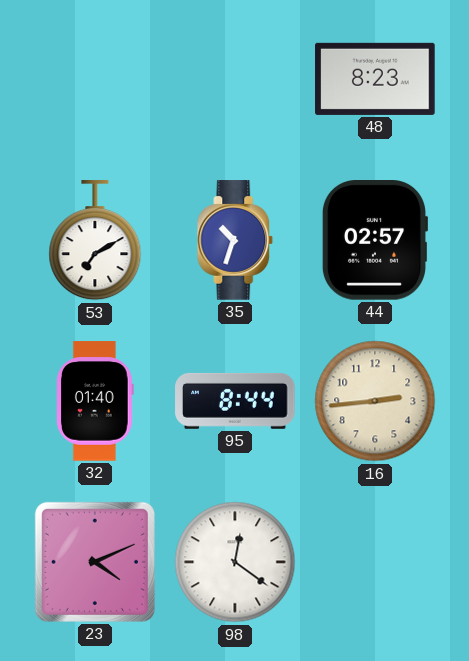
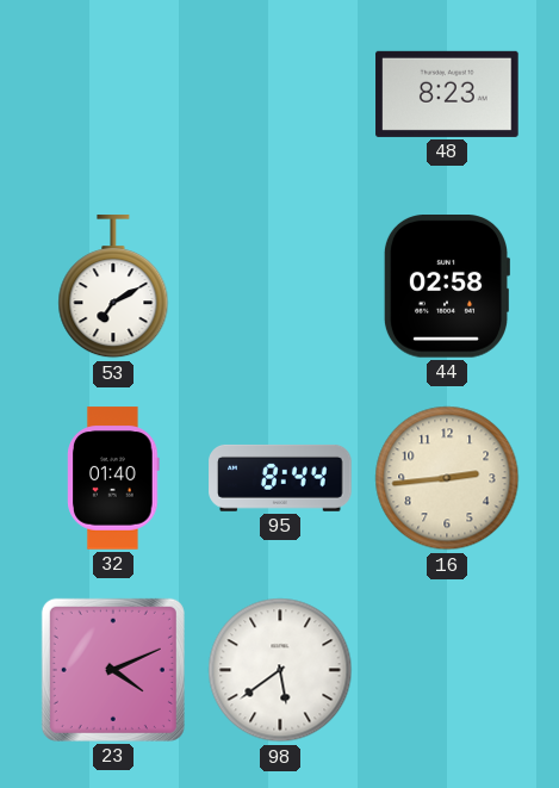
35: 10:33 -> none (235, 240)
44: 02:57 -> 02:58 (446, 287)
98: 12:21 -> 5:39 (280, 670)
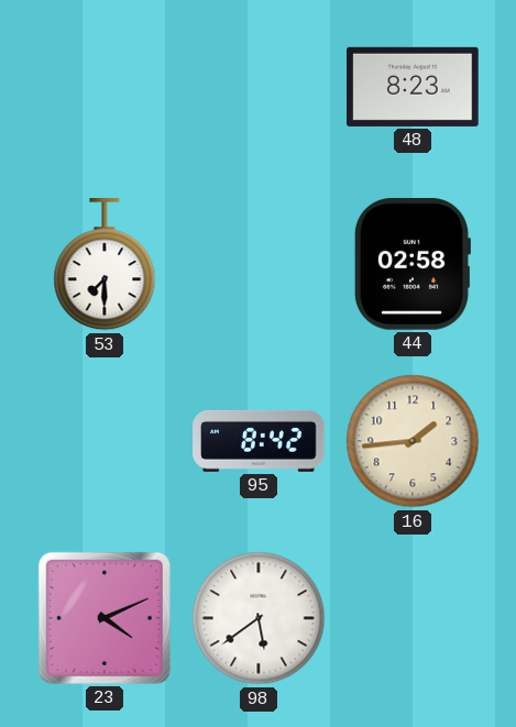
53: 7:10 -> 7:30 (105, 265)
32: 01:40 -> none (113, 478)
95: 8:44 -> 8:42 (259, 441)
16: 2:44 -> 1:44 (413, 441)
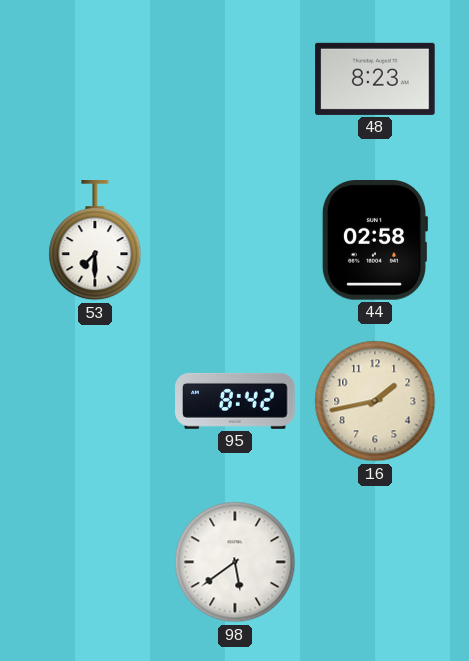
16: 1:44 -> 1:43 (375, 401)
23: 4:11 -> none (105, 618)
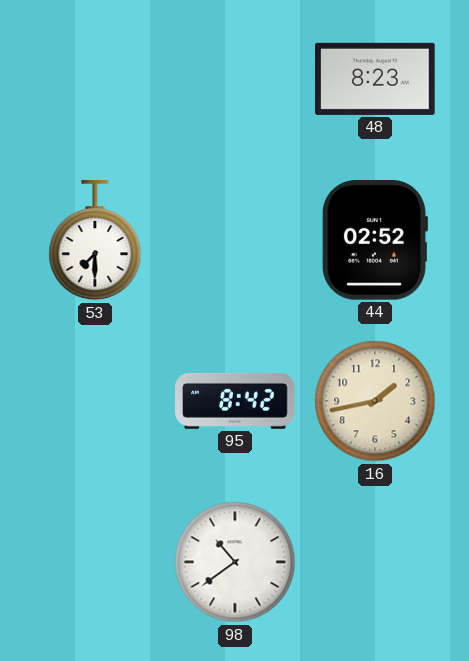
44: 02:58 -> 02:52 (374, 241)
98: 5:39 -> 10:39 (235, 562)
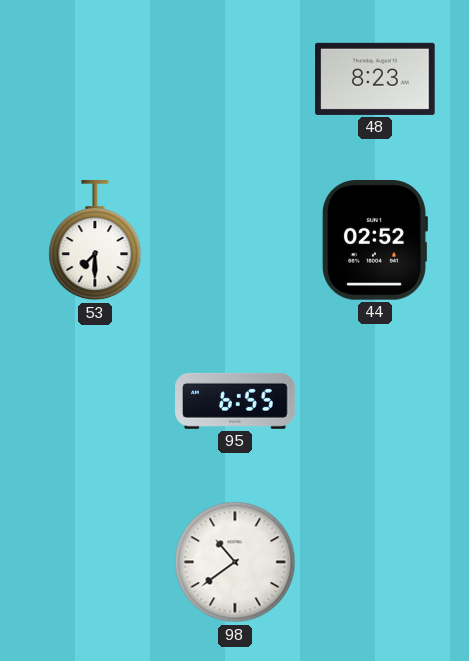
95: 8:42 -> 6:55 (235, 401)
16: 1:43 -> none (375, 401)
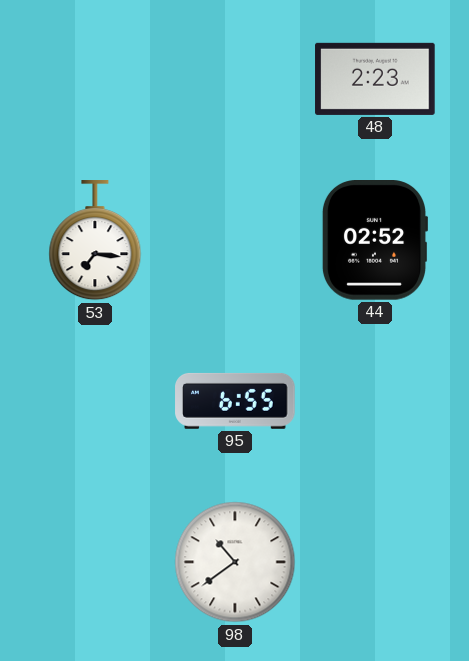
48: 8:23 -> 2:23 (375, 79)
53: 7:30 -> 7:16 (95, 241)
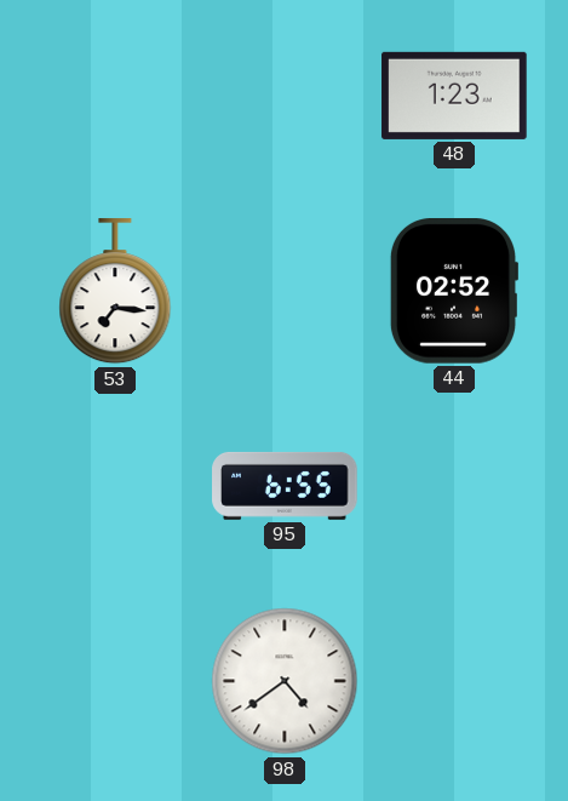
48: 2:23 -> 1:23 (454, 96)
98: 10:39 -> 4:39 (285, 681)
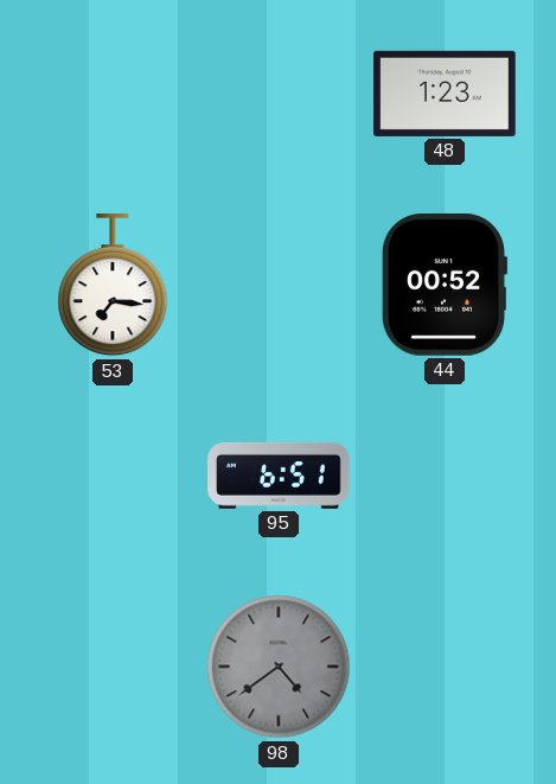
44: 02:52 -> 00:52 (443, 286)
95: 6:55 -> 6:51 (279, 476)
98 dial: white -> grey (279, 667)
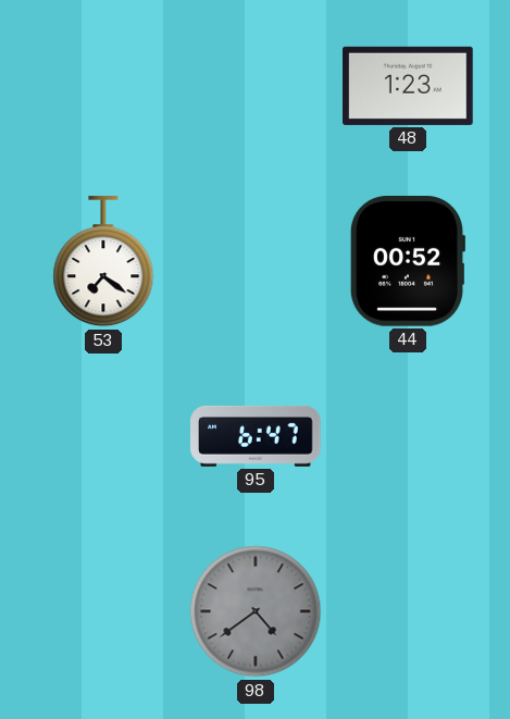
53: 7:16 -> 7:21 (103, 262)
95: 6:51 -> 6:47 (256, 436)
